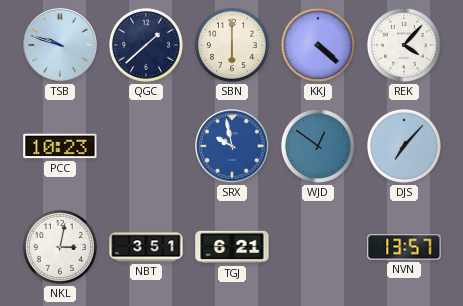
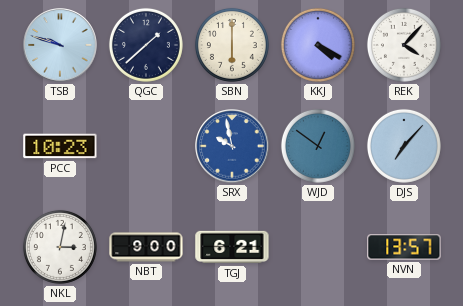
KKJ: 4:22 -> 4:20 (318, 45)
NBT: 3:51 -> 9:00 (146, 247)
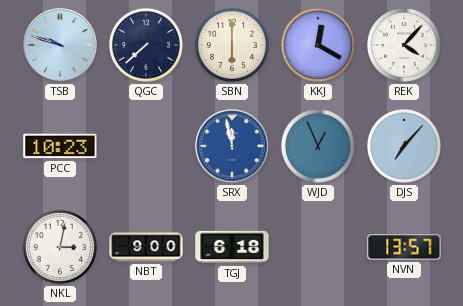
QGC: 1:38 -> 7:38 (146, 45)
KKJ: 4:20 -> 12:20 (318, 45)
SRX: 9:58 -> 11:58 (232, 146)
WJD: 12:51 -> 12:56 (318, 146)
TGJ: 6:21 -> 6:18 (232, 247)
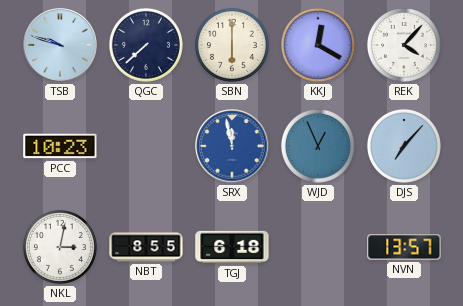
NBT: 9:00 -> 8:55 (146, 247)
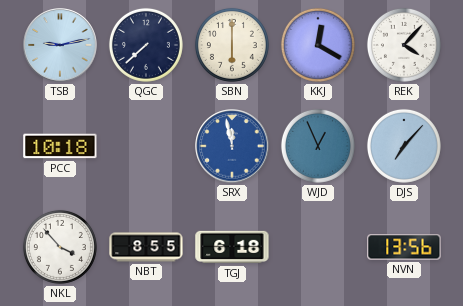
TSB: 9:48 -> 9:13 (60, 45)
PCC: 10:23 -> 10:18 (60, 146)
NKL: 3:02 -> 3:53 (60, 247)
NVN: 13:57 -> 13:56 (404, 247)
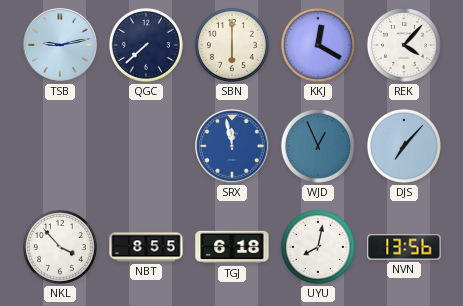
PCC: 10:18 -> none (60, 146)
UYU: none -> 8:02 (318, 247)
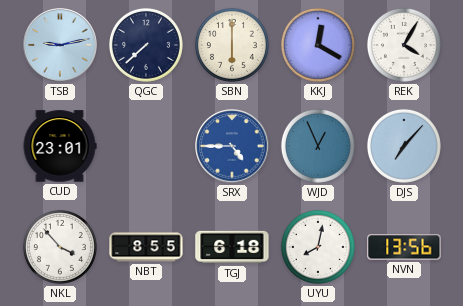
REK: 4:07 -> 4:05 (404, 45)
CUD: none -> 23:01 (60, 146)
SRX: 11:58 -> 4:45 (232, 146)
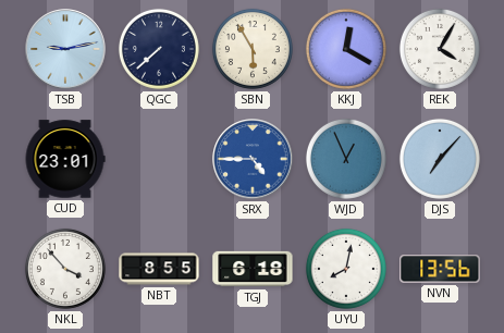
SBN: 6:00 -> 5:55 (253, 49)
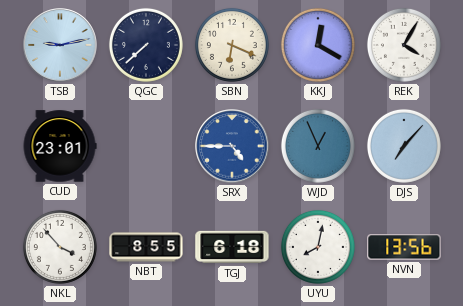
SBN: 5:55 -> 6:19 (232, 45)
